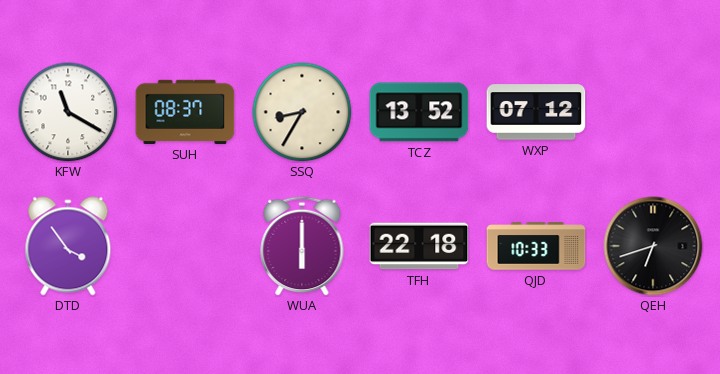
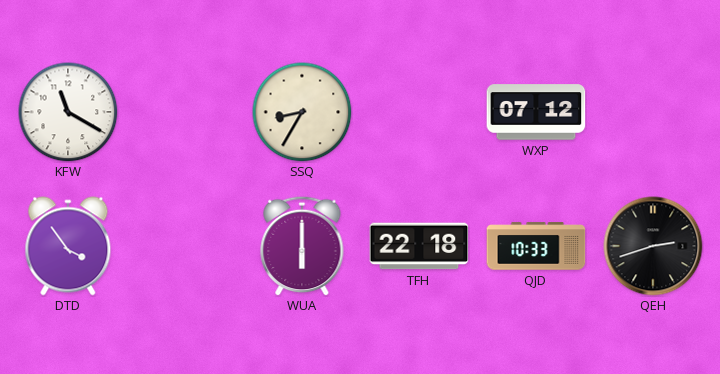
SUH: 08:37 -> none (185, 112)
TCZ: 13:52 -> none (419, 112)
QEH: 6:42 -> 2:42 (653, 246)
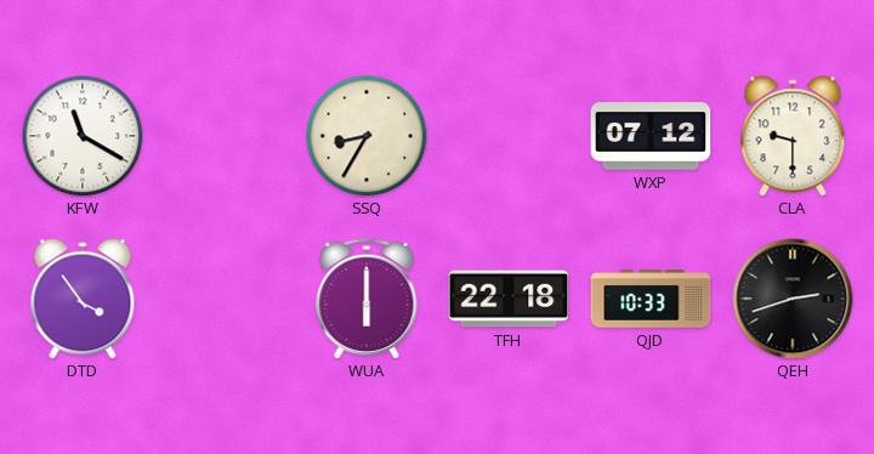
CLA: none -> 9:30 (793, 136)
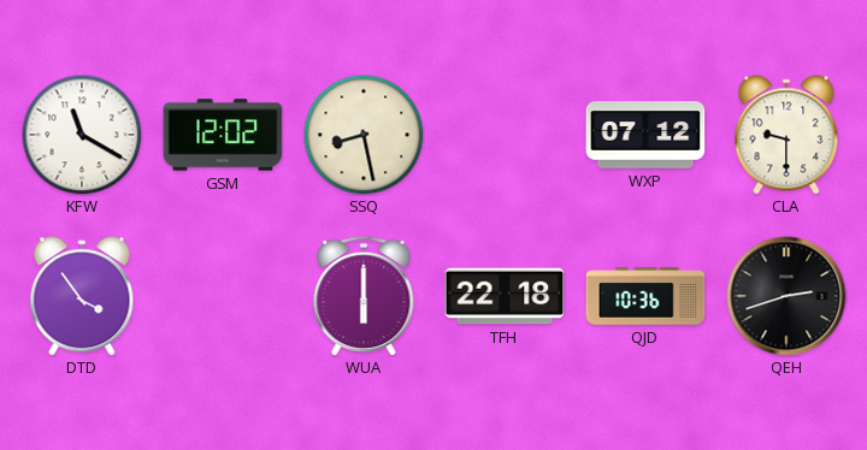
GSM: none -> 12:02 (223, 135)
SSQ: 8:35 -> 8:28 (364, 135)
QJD: 10:33 -> 10:36 (645, 296)
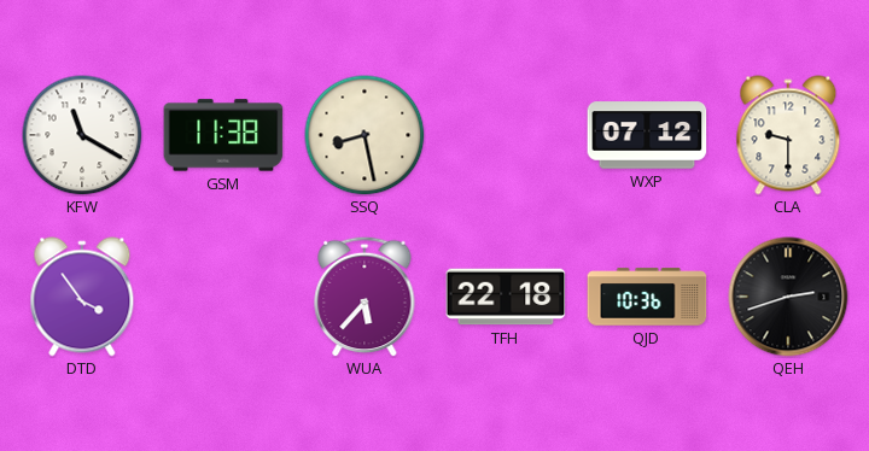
GSM: 12:02 -> 11:38 (223, 135)
WUA: 6:00 -> 5:37 (364, 297)
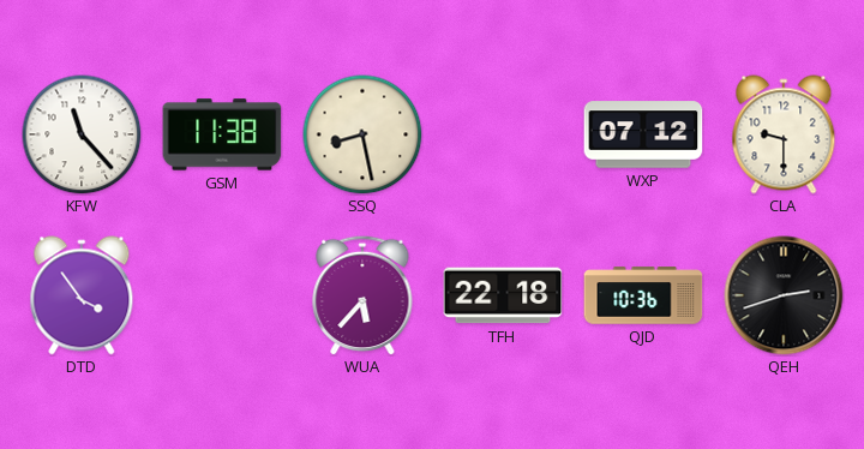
KFW: 11:20 -> 11:23 (82, 134)
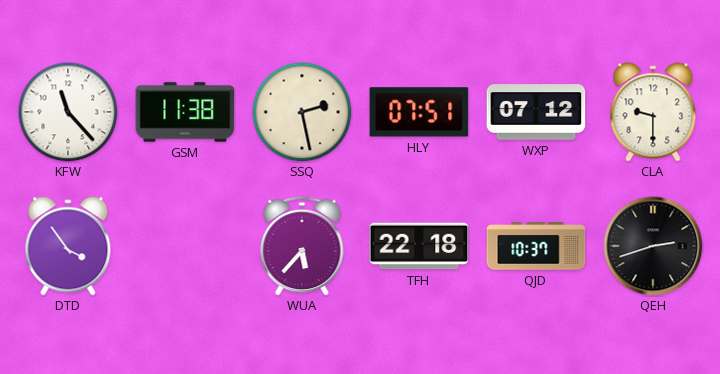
SSQ: 8:28 -> 2:28 (302, 112)
HLY: none -> 07:51 (419, 112)
QJD: 10:36 -> 10:37 (536, 246)
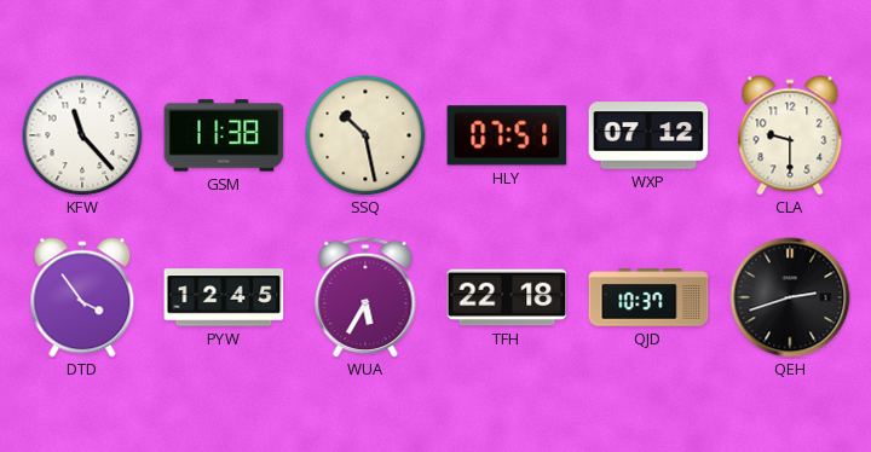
SSQ: 2:28 -> 10:28 (365, 135)
PYW: none -> 12:45 (224, 297)
WUA: 5:37 -> 5:35 (365, 297)
